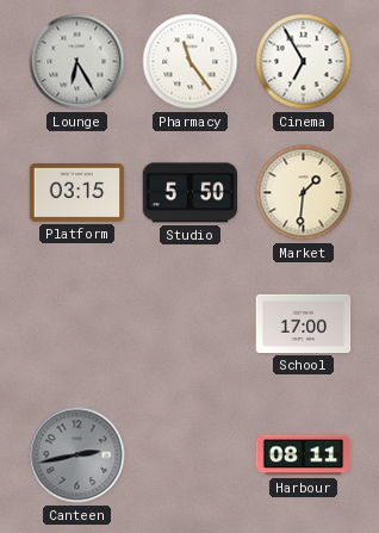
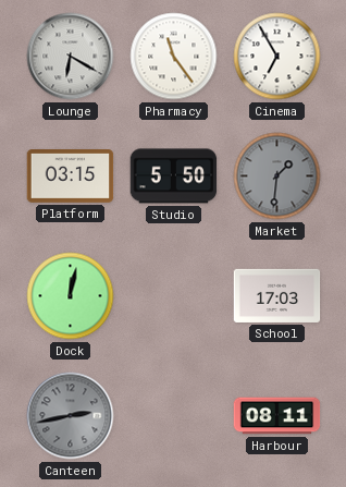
Lounge: 6:25 -> 6:20 (71, 57)
Market dial: cream -> grey (277, 176)
Dock: none -> 12:02 (71, 296)
School: 17:00 -> 17:03 (277, 295)
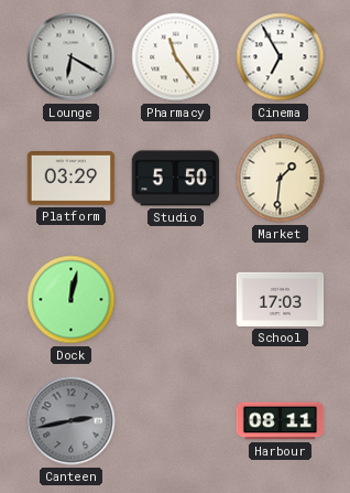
Platform: 03:15 -> 03:29 (72, 179)
Market dial: grey -> cream (281, 179)
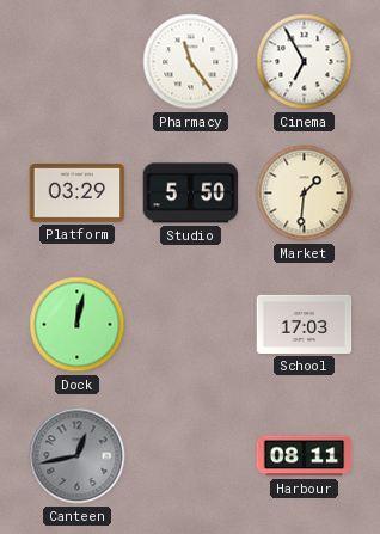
Lounge: 6:20 -> none (72, 57)
Canteen: 2:43 -> 12:43 (78, 456)
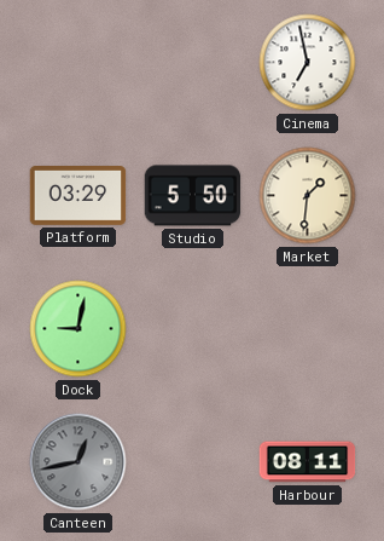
Pharmacy: 11:24 -> none (191, 62)
Cinema: 6:55 -> 6:58 (308, 63)
Dock: 12:02 -> 9:02 (78, 329)
School: 17:03 -> none (305, 324)
